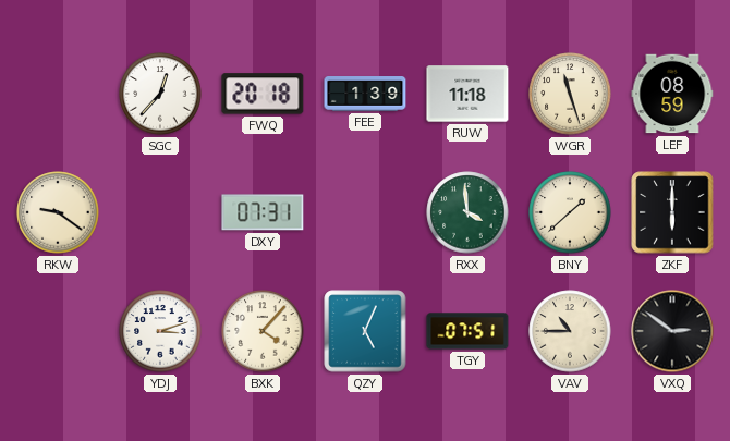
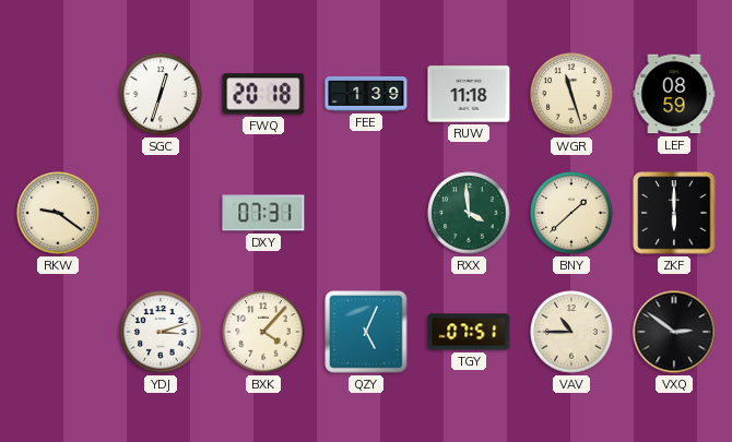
SGC: 12:37 -> 12:33 (161, 94)
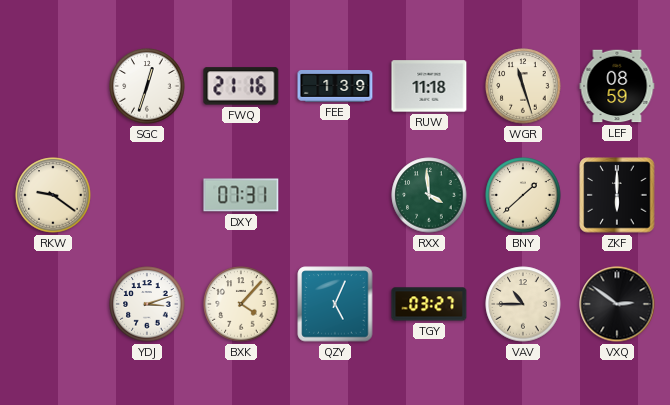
FWQ: 20:18 -> 21:16 (241, 86)
TGY: 07:51 -> 03:27 (429, 304)
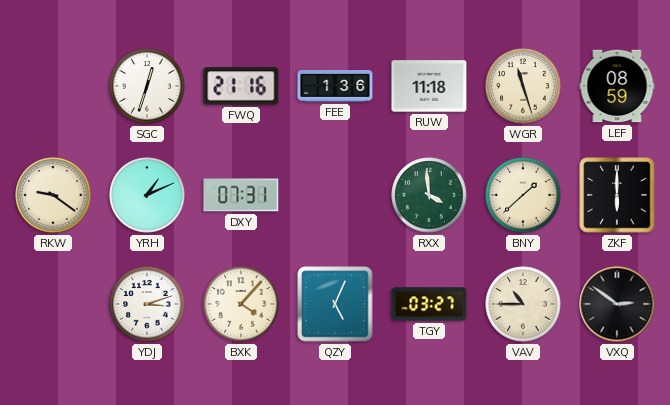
FEE: 1:39 -> 1:36 (335, 87)
YRH: none -> 1:11 (147, 195)
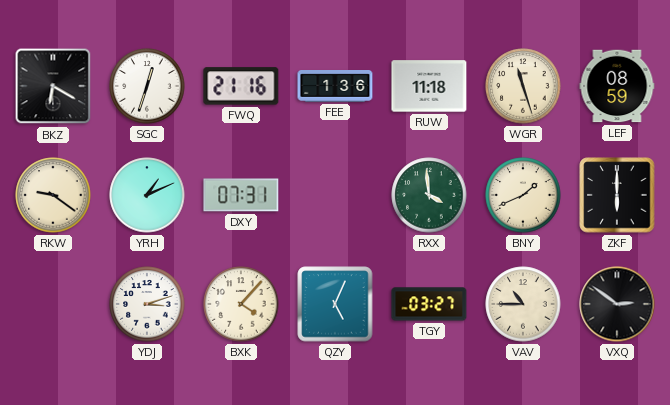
BKZ: none -> 6:20 (53, 86)
BNY: 1:38 -> 1:41 (523, 195)
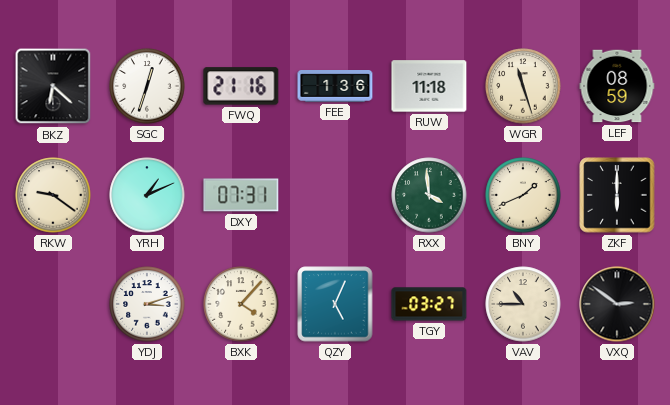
BKZ: 6:20 -> 6:22 (53, 86)
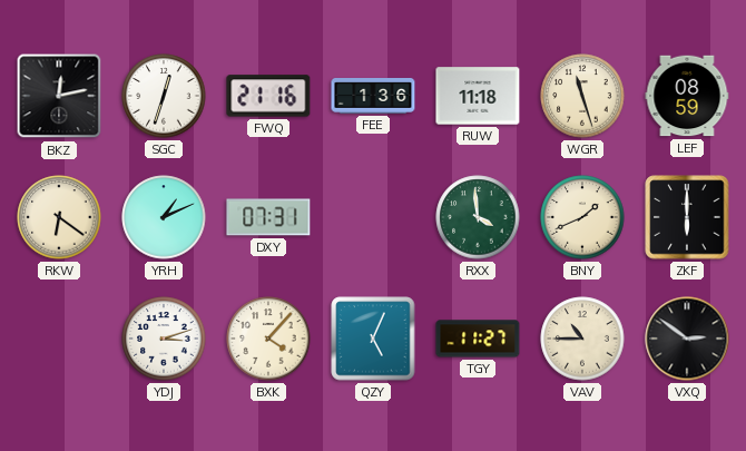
BKZ: 6:22 -> 12:13 (59, 96)
RKW: 9:21 -> 6:21 (59, 217)
TGY: 03:27 -> 11:27 (478, 339)
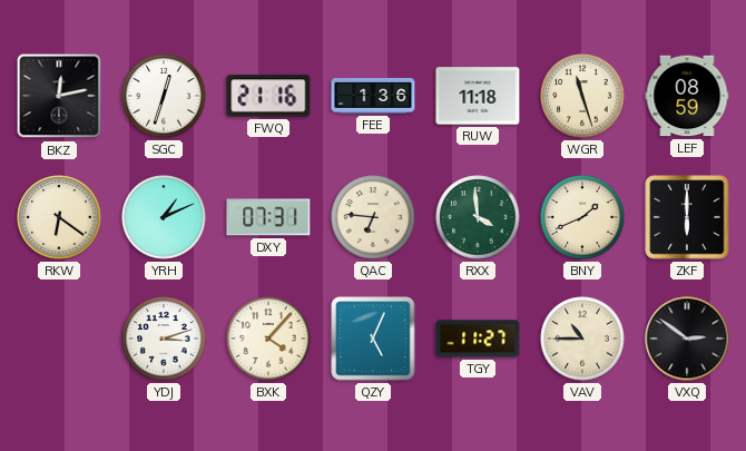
QAC: none -> 6:46 (373, 217)
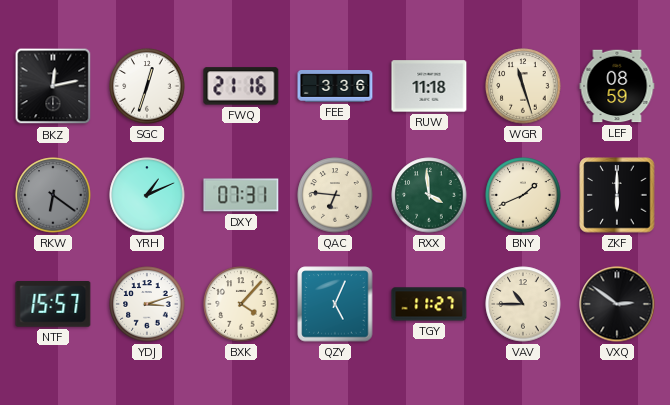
FEE: 1:36 -> 3:36 (335, 87)
RKW dial: cream -> grey (53, 195)
NTF: none -> 15:57 (53, 304)
